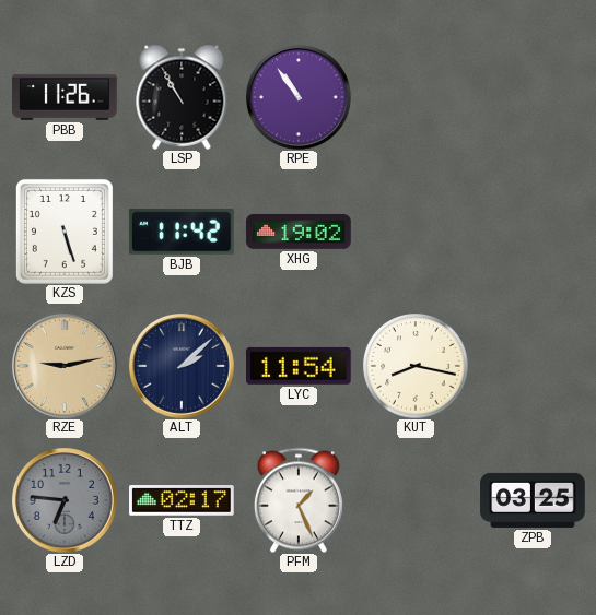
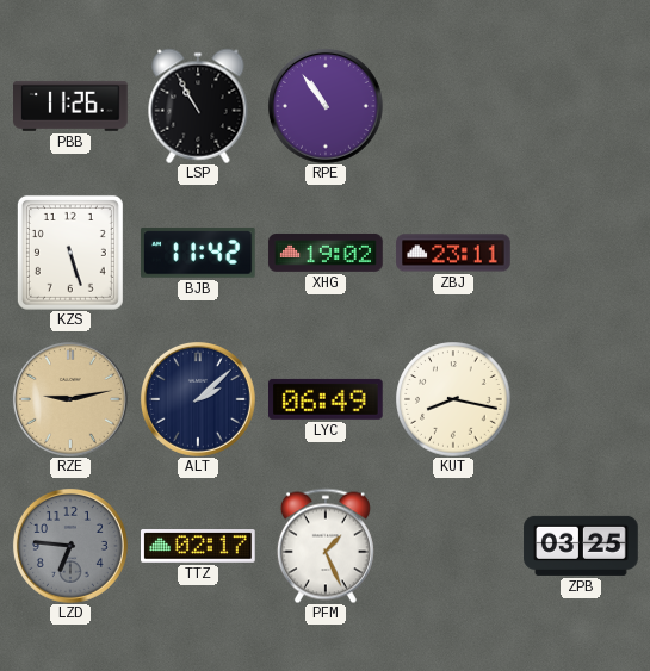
ZBJ: none -> 23:11 (453, 253)
LYC: 11:54 -> 06:49 (327, 399)
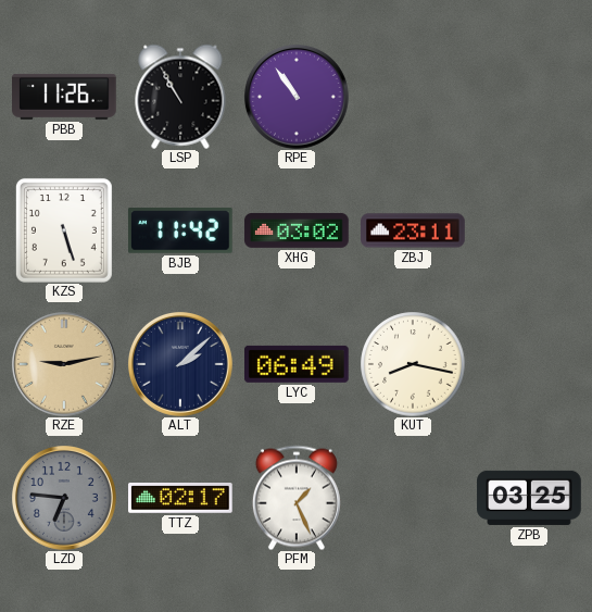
XHG: 19:02 -> 03:02 (297, 230)
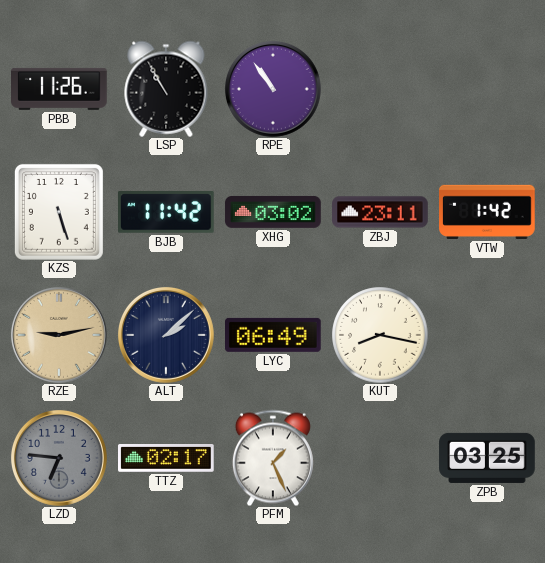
VTW: none -> 1:42 (487, 212)
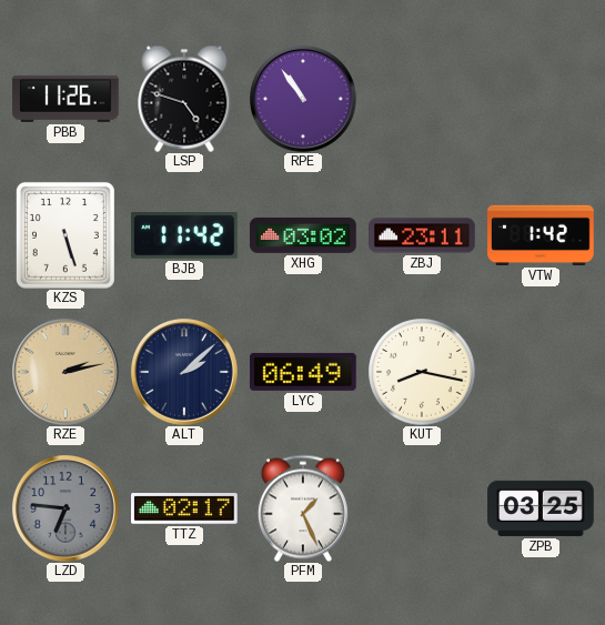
LSP: 10:55 -> 4:48 (184, 99)
RZE: 9:13 -> 2:13 (65, 372)
